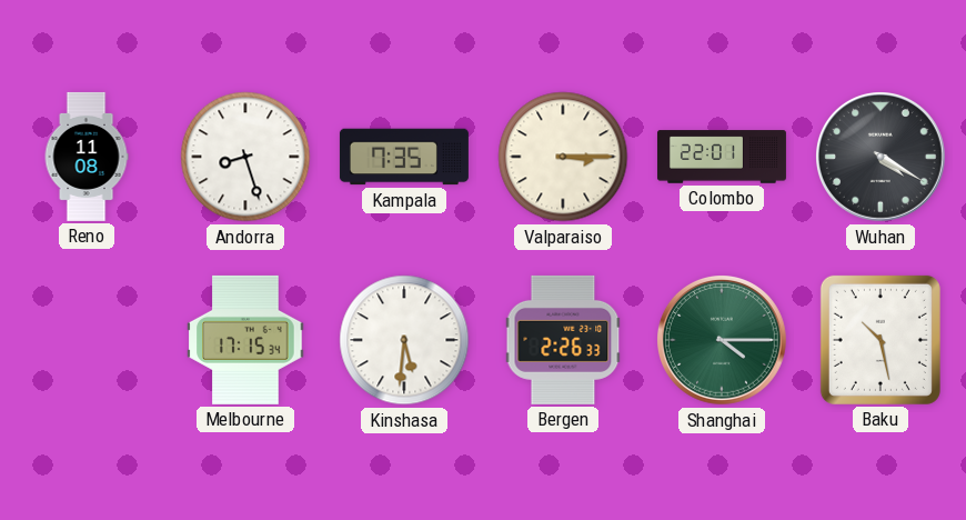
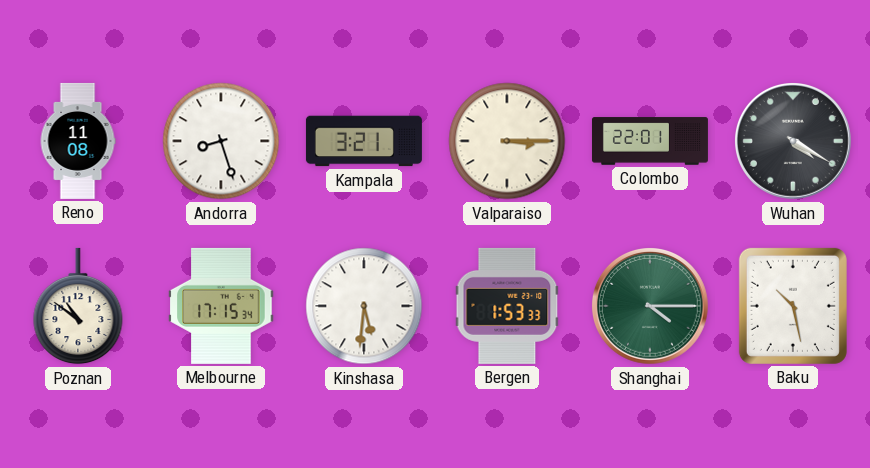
Kampala: 7:35 -> 3:21 (364, 141)
Poznan: none -> 10:51 (78, 306)
Bergen: 2:26 -> 1:53 (507, 306)
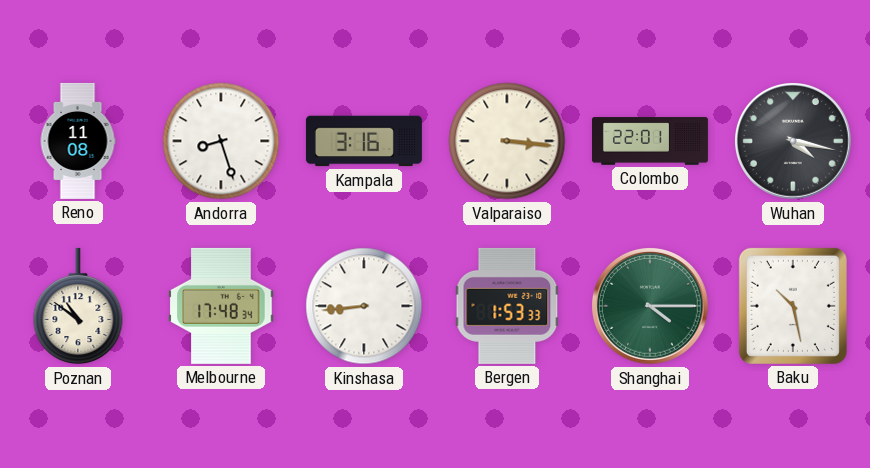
Kampala: 3:21 -> 3:16 (364, 141)
Valparaiso: 3:15 -> 3:16 (507, 141)
Wuhan: 4:20 -> 4:17 (794, 142)
Melbourne: 17:15 -> 17:48 (221, 306)
Kinshasa: 5:31 -> 8:44 (364, 306)
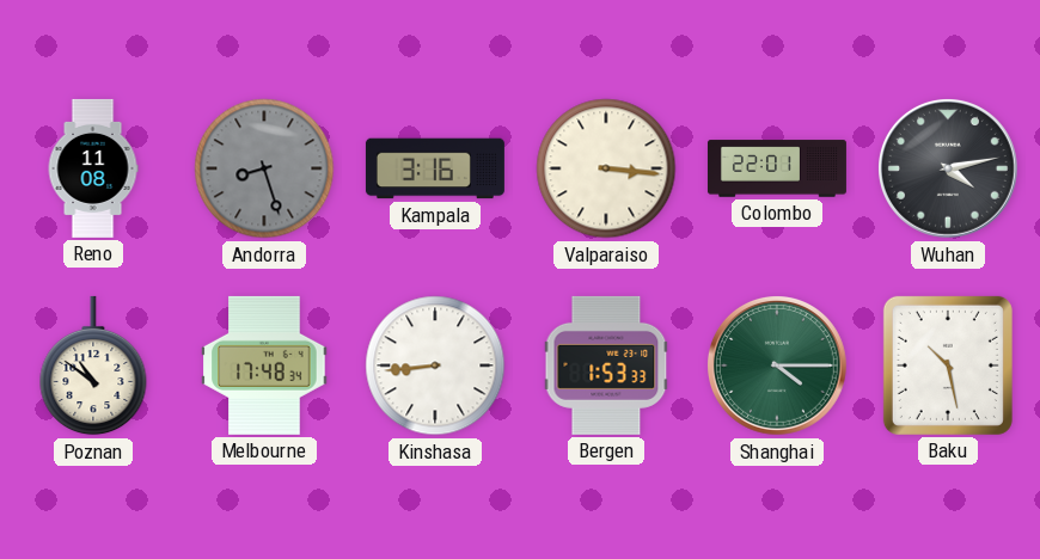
Andorra dial: white -> grey (264, 168)
Wuhan: 4:17 -> 4:13 (949, 170)
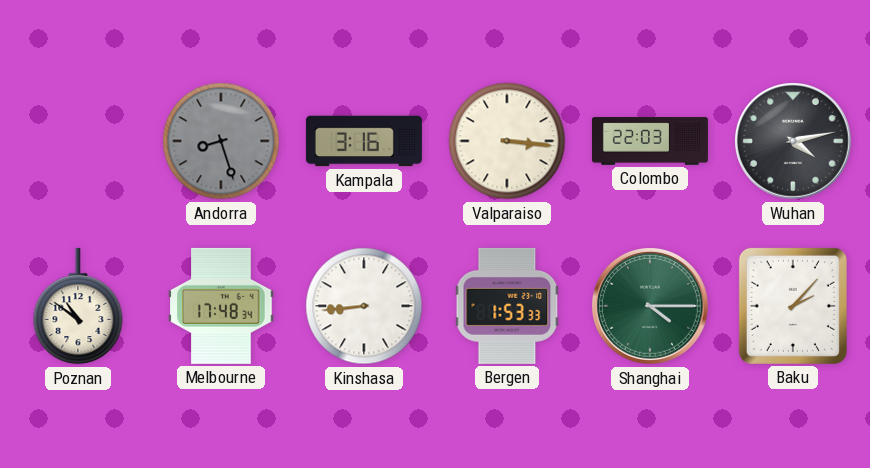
Reno: 11:08 -> none (93, 168)
Colombo: 22:01 -> 22:03 (650, 141)
Baku: 10:28 -> 2:07 (793, 306)
